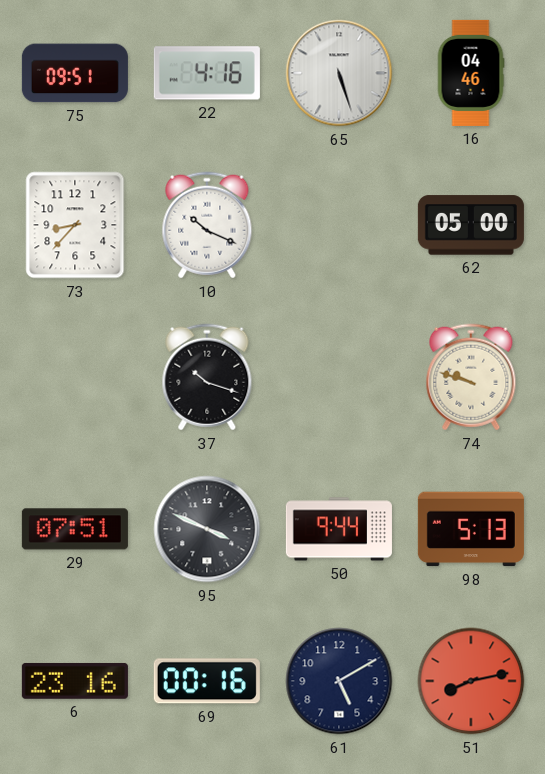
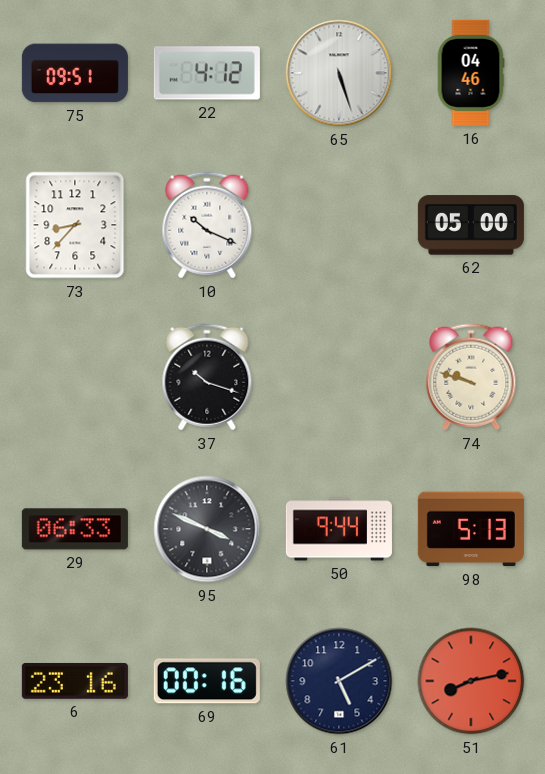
22: 4:16 -> 4:12 (207, 73)
29: 07:51 -> 06:33 (75, 529)
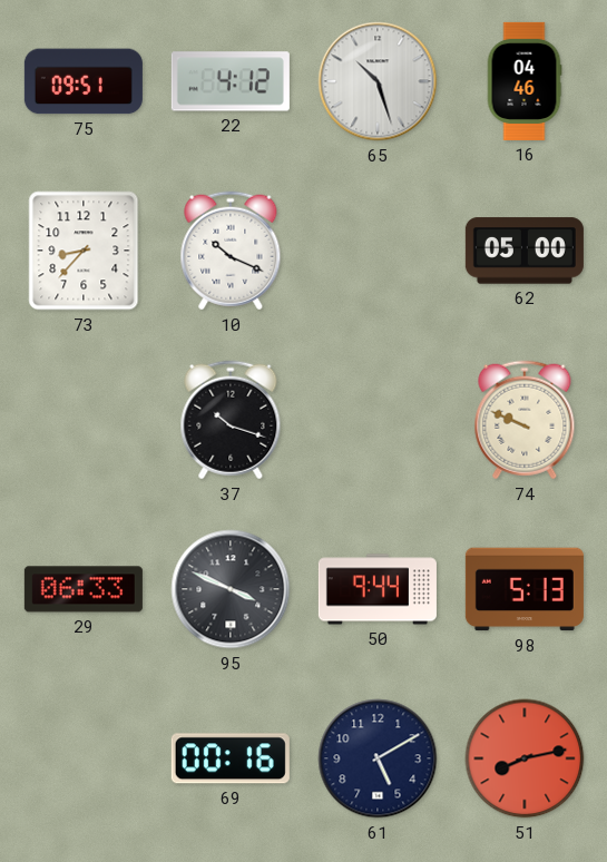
65: 5:27 -> 10:27 (378, 81)
74: 9:48 -> 9:49 (525, 420)
6: 23:16 -> none (75, 681)
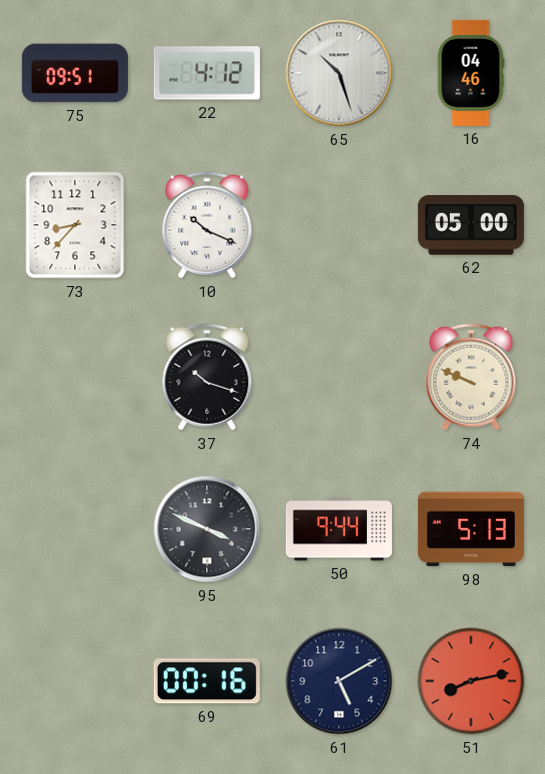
29: 06:33 -> none (84, 589)
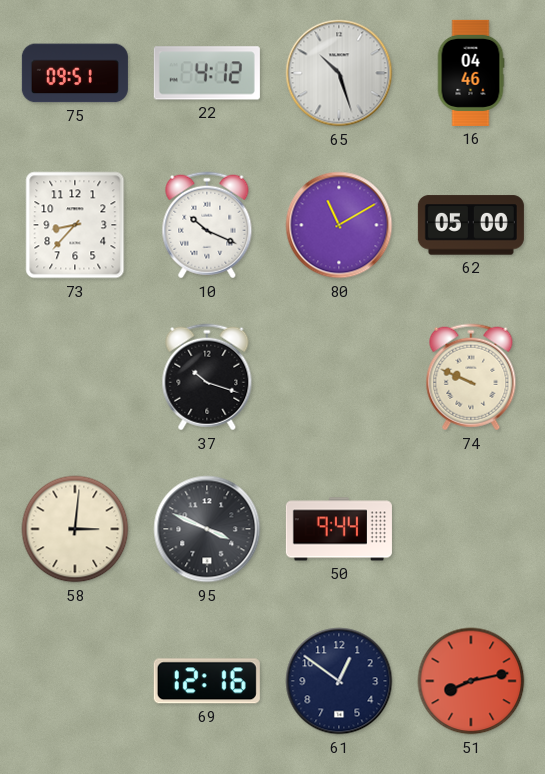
80: none -> 11:10 (339, 225)
58: none -> 3:01 (75, 529)
98: 5:13 -> none (471, 529)
69: 00:16 -> 12:16 (207, 681)
61: 5:10 -> 12:51 (339, 681)
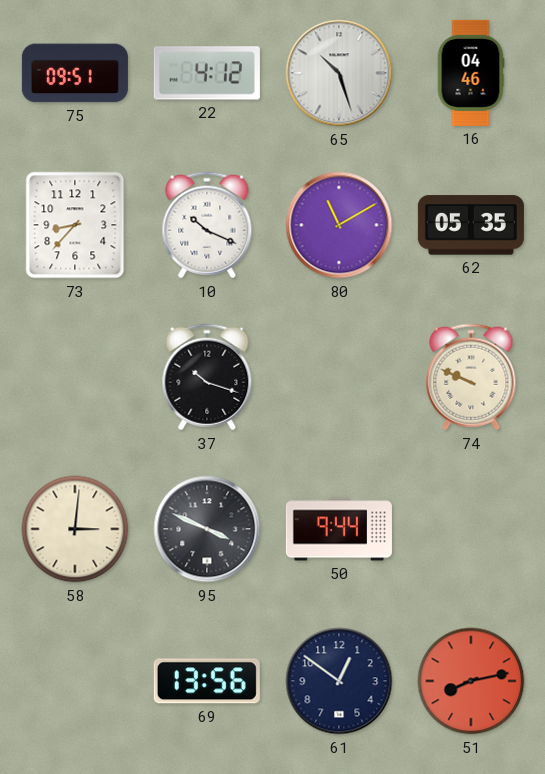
62: 05:00 -> 05:35 (471, 225)
69: 12:16 -> 13:56 (207, 681)
